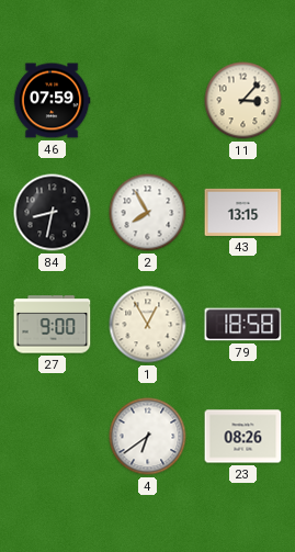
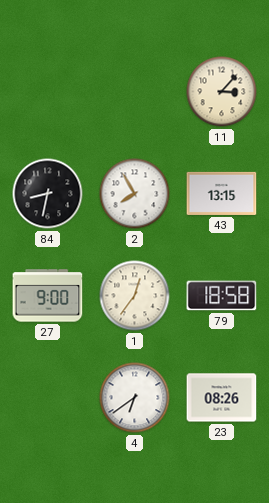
46: 07:59 -> none (52, 101)
1: 12:55 -> 12:36 (135, 296)
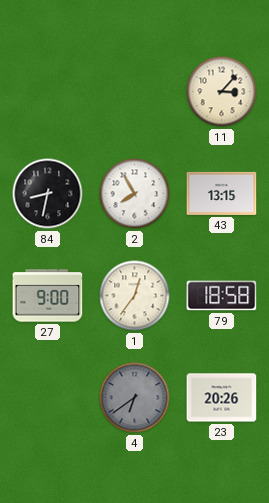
4 dial: white -> grey (135, 398)
23: 08:26 -> 20:26 (222, 398)
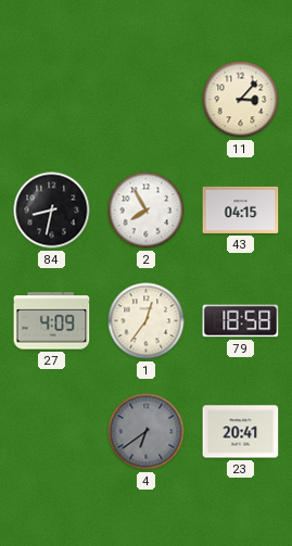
43: 13:15 -> 04:15 (241, 209)
27: 9:00 -> 4:09 (52, 321)
23: 20:26 -> 20:41 (241, 432)
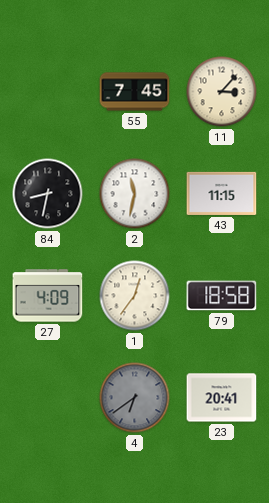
55: none -> 7:45 (135, 92)
2: 7:55 -> 11:32 (135, 194)
43: 04:15 -> 11:15 (222, 193)
